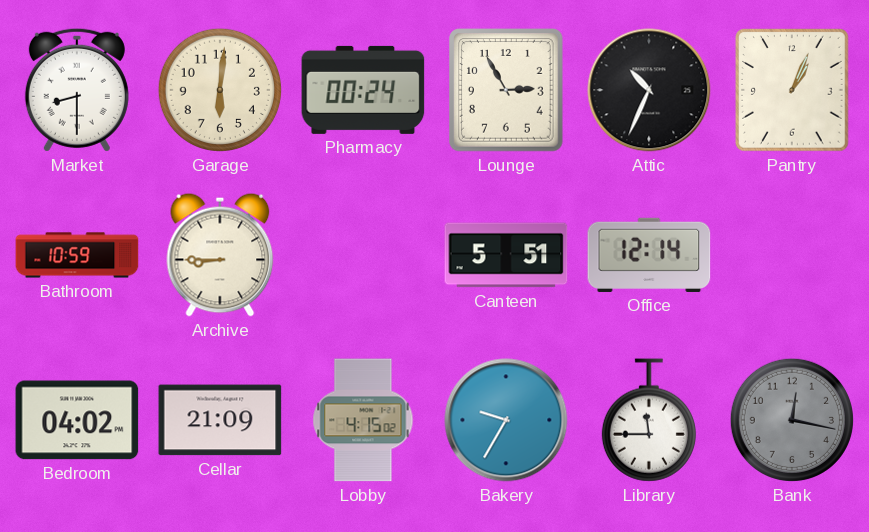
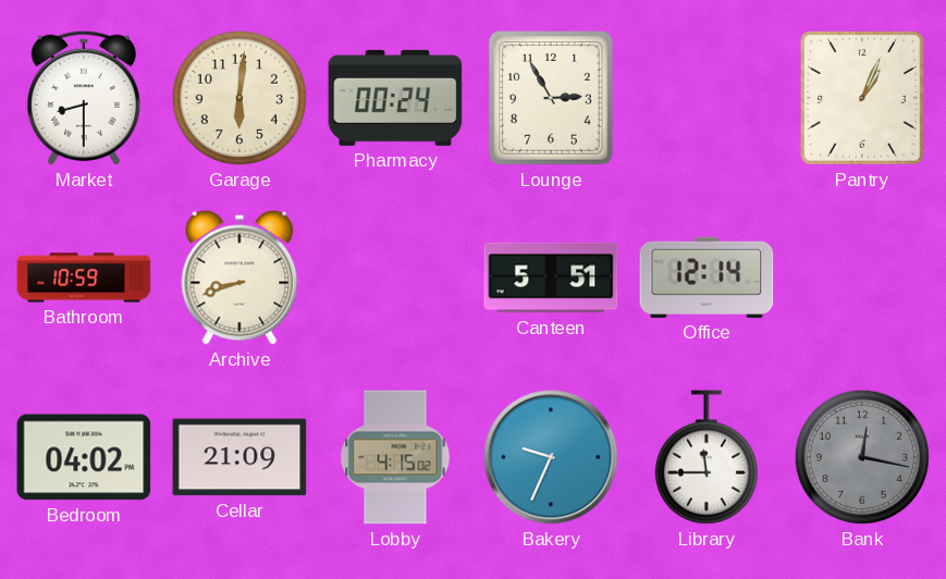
Attic: 10:34 -> none (649, 90)
Archive: 8:45 -> 8:42 (239, 278)
Bakery: 9:35 -> 9:34 (551, 457)
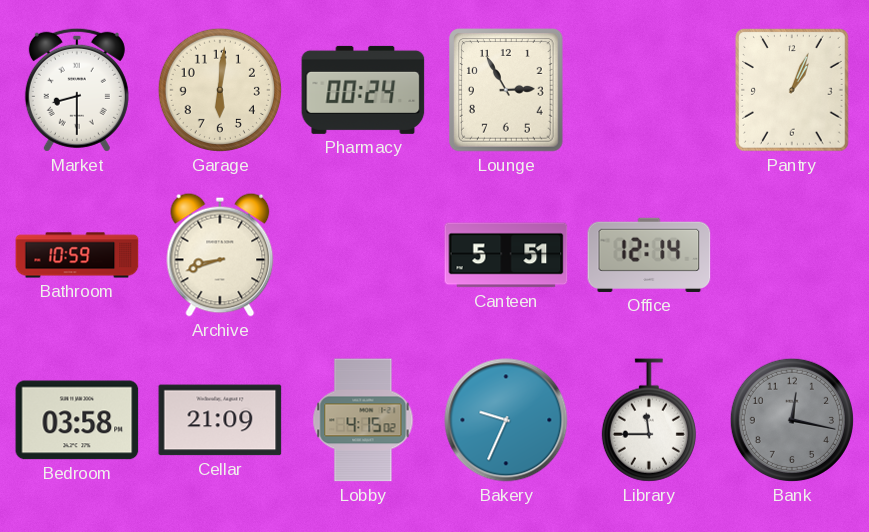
Bedroom: 04:02 -> 03:58 (77, 420)
